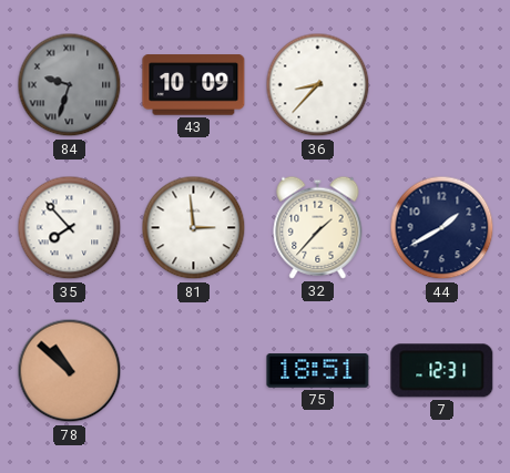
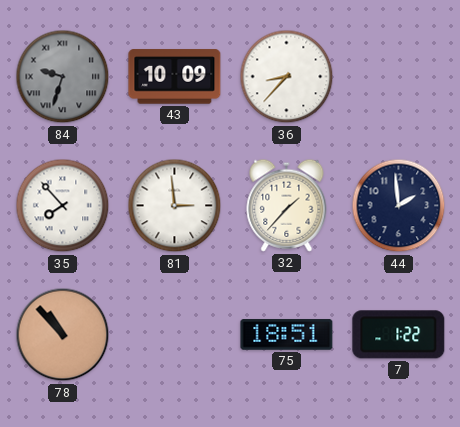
44: 1:40 -> 1:59 (399, 206)
78: 10:52 -> 10:53 (63, 335)
7: 12:31 -> 1:22 (399, 335)
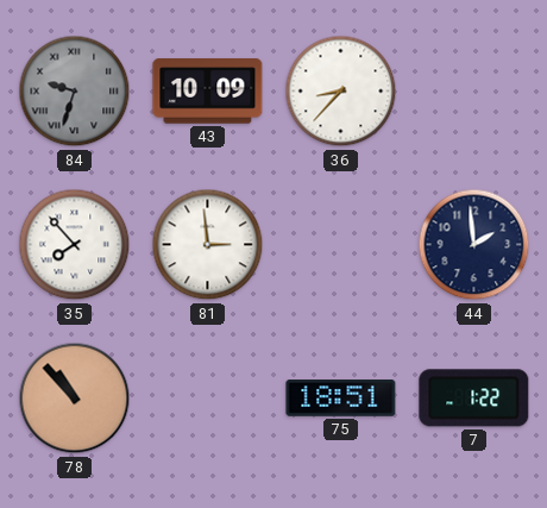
32: 1:37 -> none (287, 205)
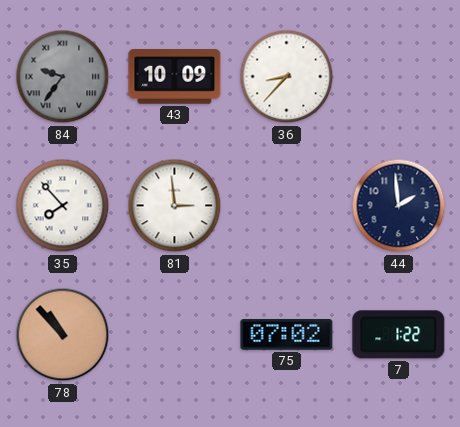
84: 9:33 -> 9:36 (63, 77)
75: 18:51 -> 07:02 (287, 335)
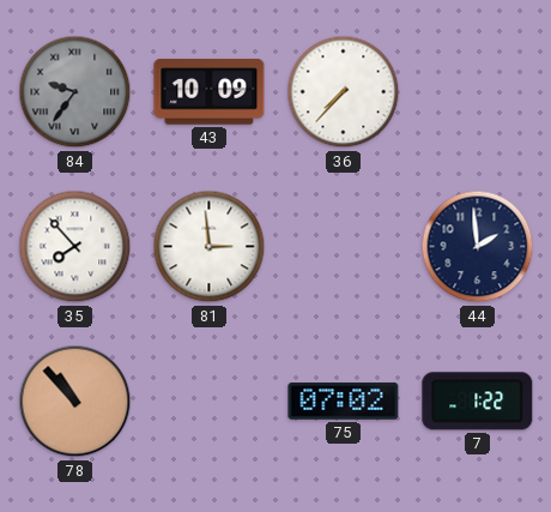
36: 8:37 -> 7:37 (344, 92)
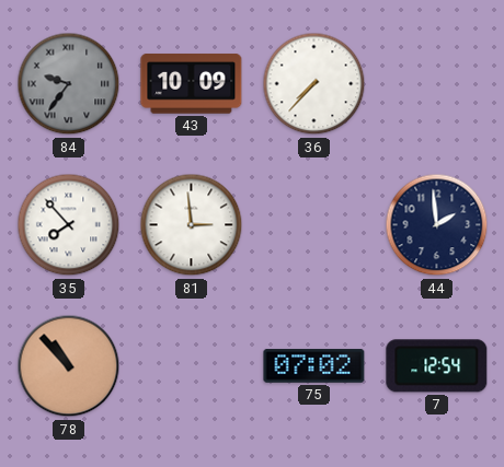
7: 1:22 -> 12:54 (437, 366)
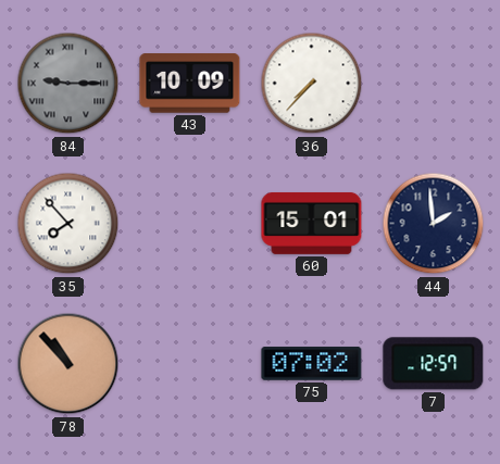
84: 9:36 -> 9:15 (68, 84)
81: 2:59 -> none (192, 225)
60: none -> 15:01 (312, 223)
7: 12:54 -> 12:57 (434, 364)
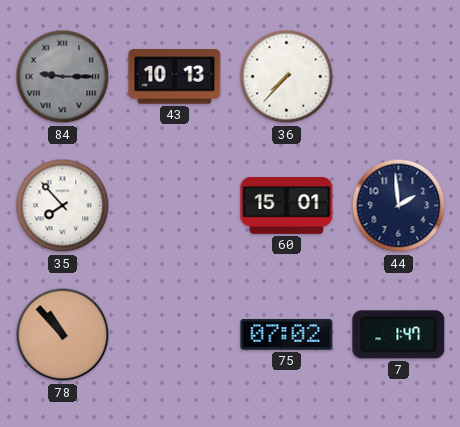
43: 10:09 -> 10:13 (175, 77)
7: 12:57 -> 1:47 (399, 335)
